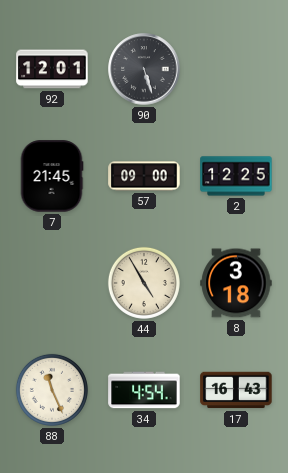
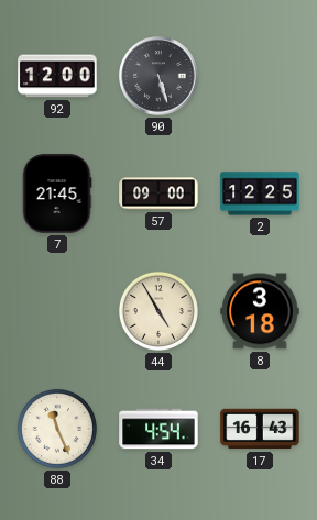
92: 12:01 -> 12:00 (57, 76)
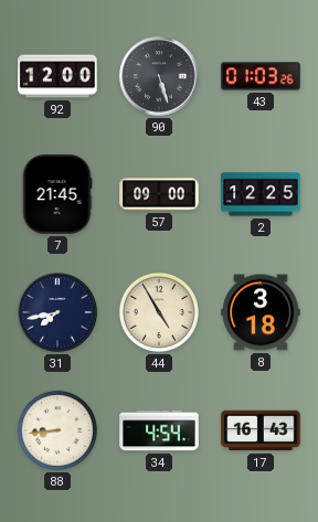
43: none -> 01:03 (261, 76)
31: none -> 7:43 (57, 312)
88: 11:26 -> 8:44 (57, 430)
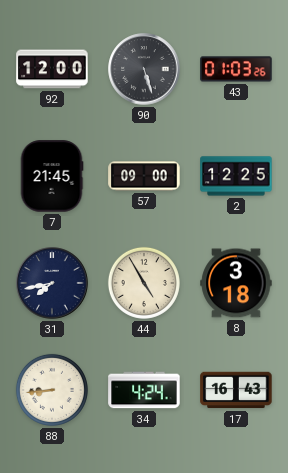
34: 4:54 -> 4:24 (144, 390)
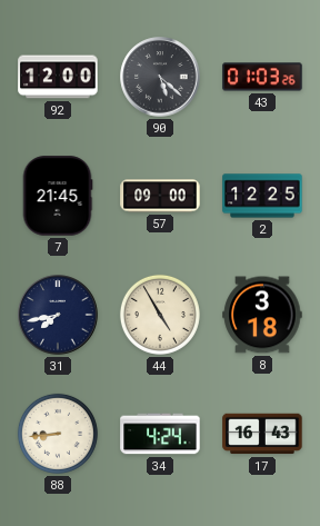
90: 5:27 -> 5:22 (160, 77)
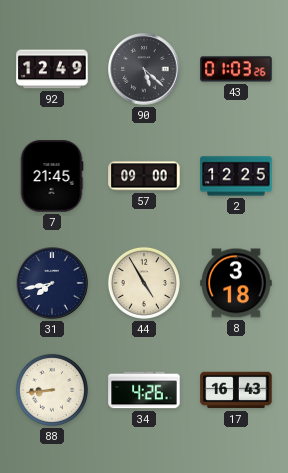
92: 12:00 -> 12:49 (52, 69)
34: 4:24 -> 4:26 (144, 390)
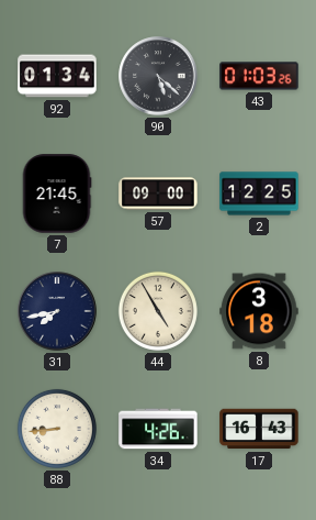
92: 12:49 -> 01:34 (57, 76)
